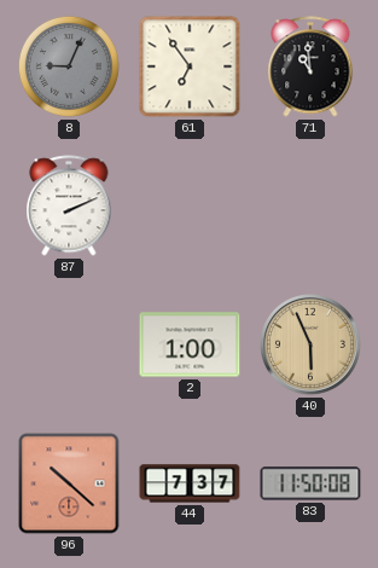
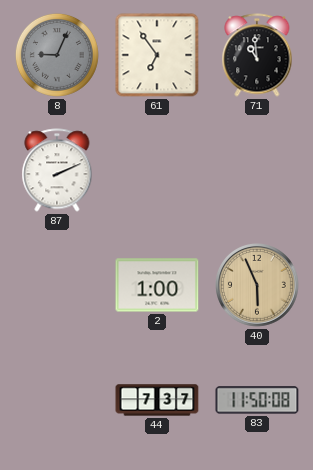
96: 10:22 -> none (69, 483)
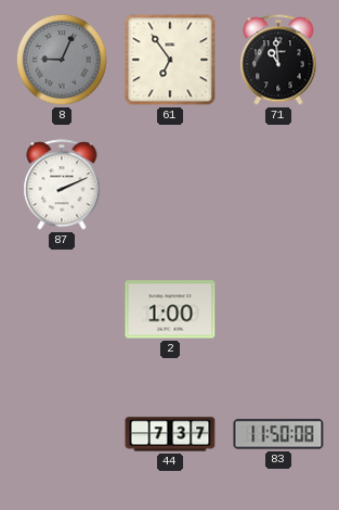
40: 5:56 -> none (258, 286)
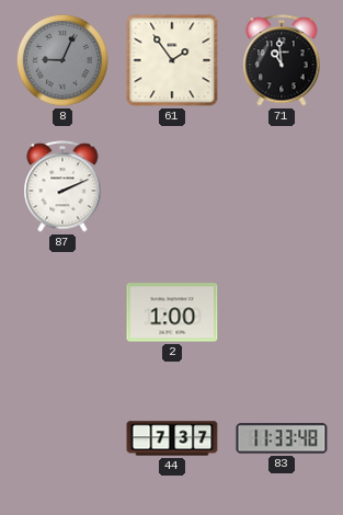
61: 6:54 -> 1:54 (172, 60)
83: 11:50 -> 11:33 (282, 438)
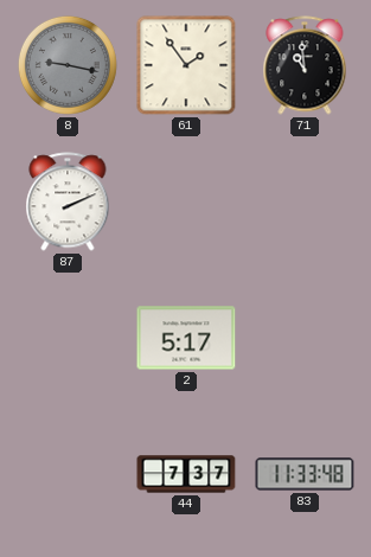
8: 9:04 -> 9:17 (68, 65)
2: 1:00 -> 5:17 (186, 338)
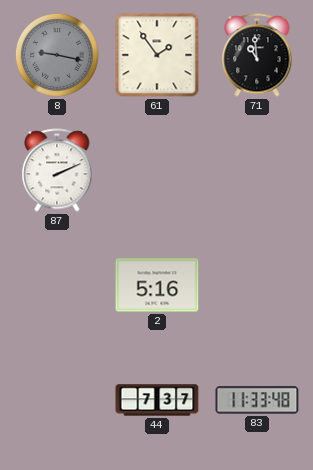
2: 5:17 -> 5:16 (157, 285)
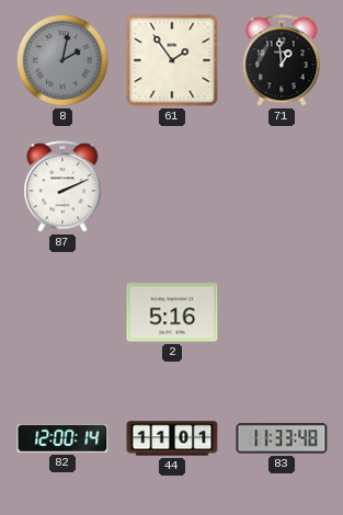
8: 9:17 -> 2:02 (62, 60)
71: 10:59 -> 12:59 (282, 60)
82: none -> 12:00 (62, 438)
44: 7:37 -> 11:01 (172, 438)
